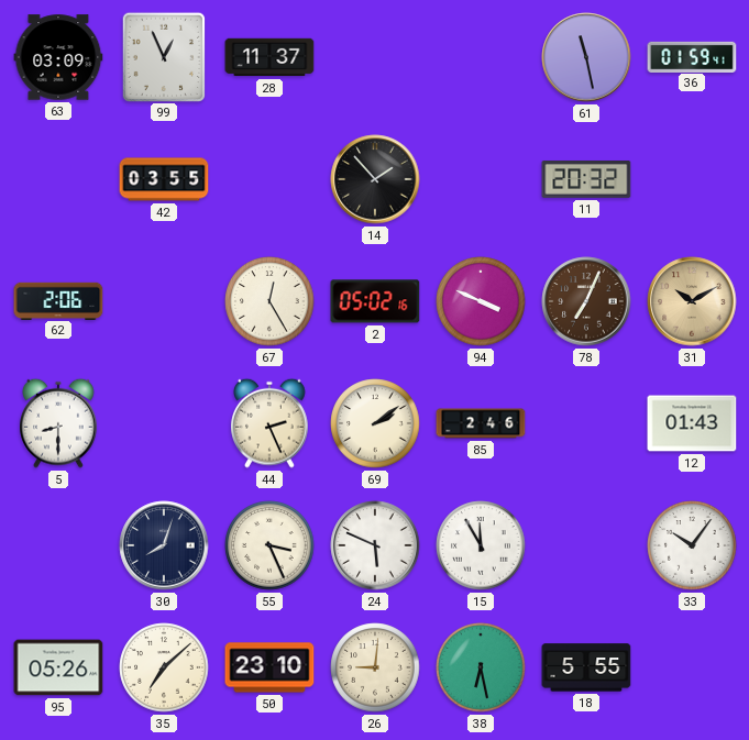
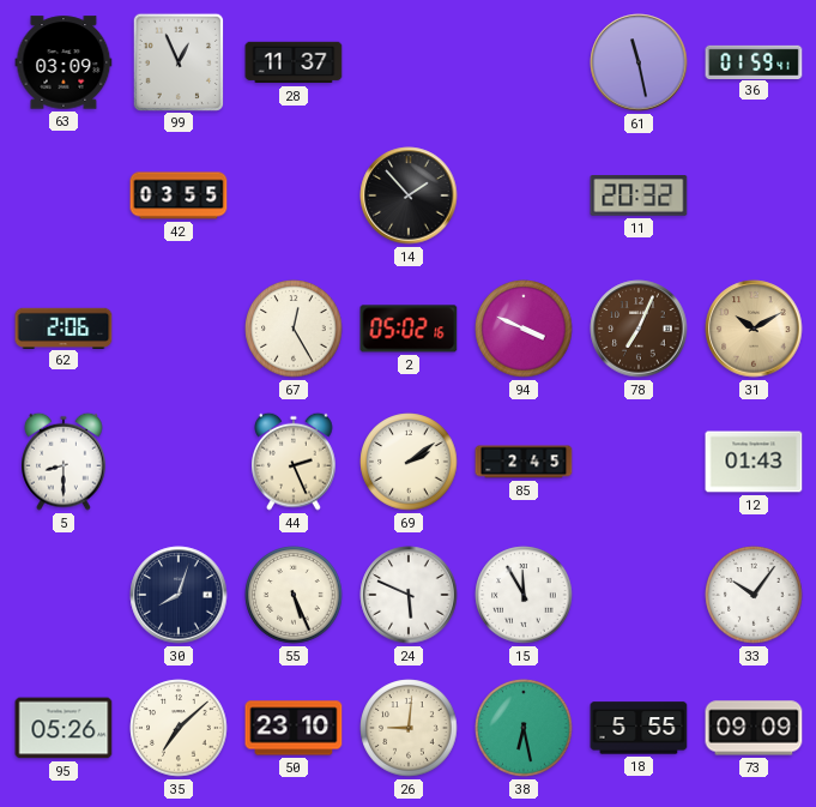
85: 2:46 -> 2:45 (524, 462)
55: 3:26 -> 5:26 (294, 595)
73: none -> 09:09 (754, 728)
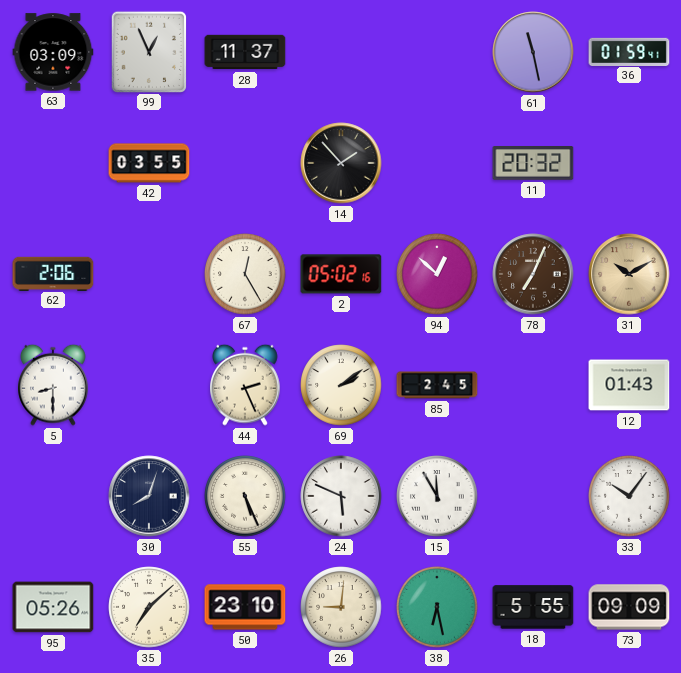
94: 3:49 -> 12:52 (437, 274)
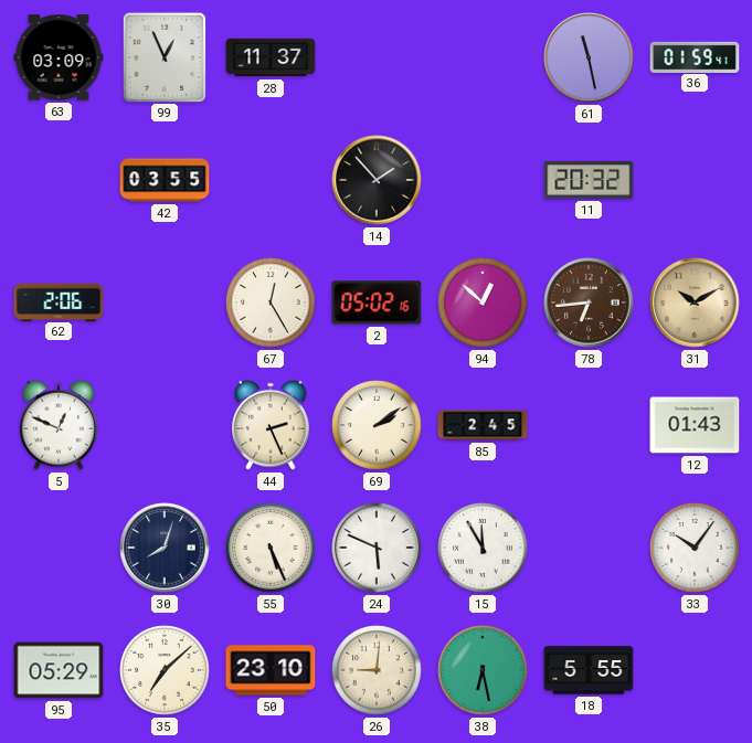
78: 7:04 -> 6:44 (589, 302)
5: 8:30 -> 12:49 (60, 425)
95: 05:26 -> 05:29 (59, 670)
73: 09:09 -> none (629, 607)
